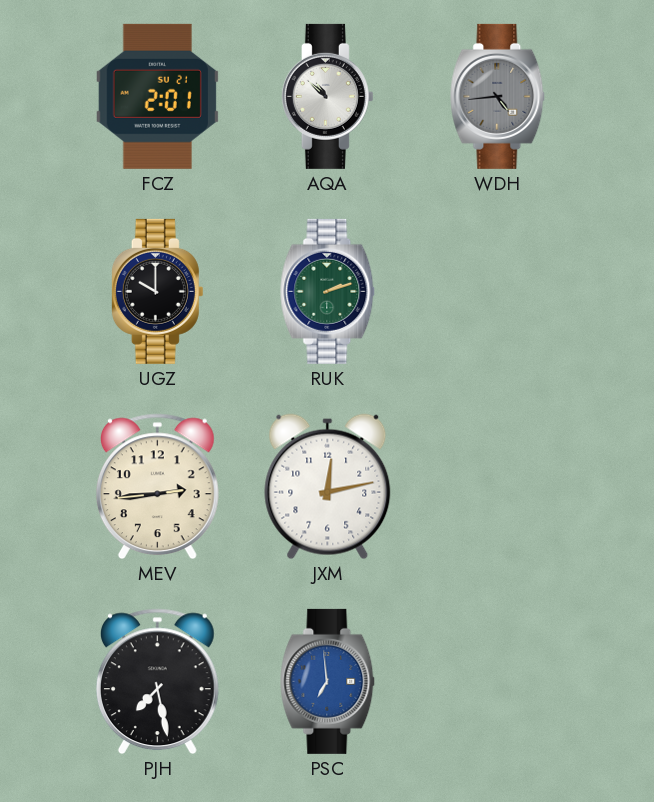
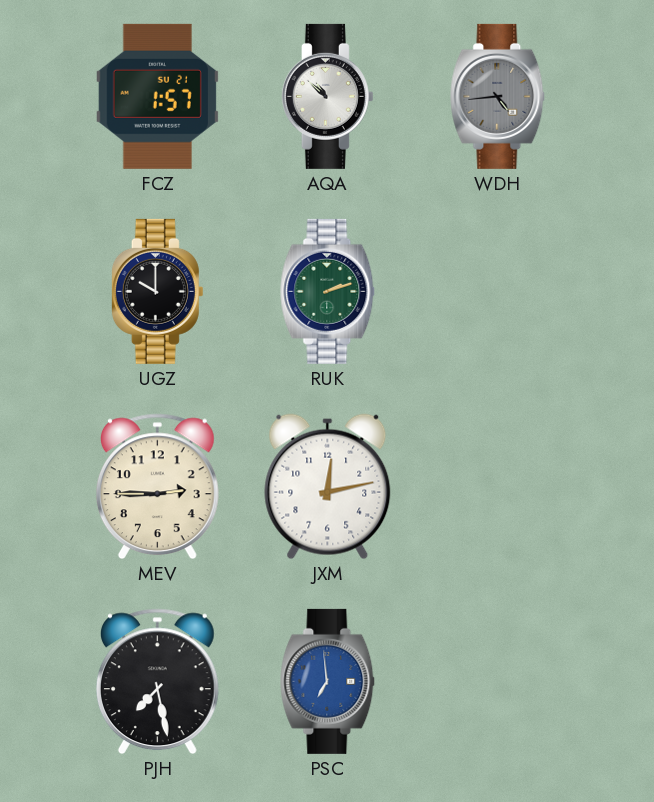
FCZ: 2:01 -> 1:57 (157, 96)
MEV: 2:44 -> 2:45 (157, 487)
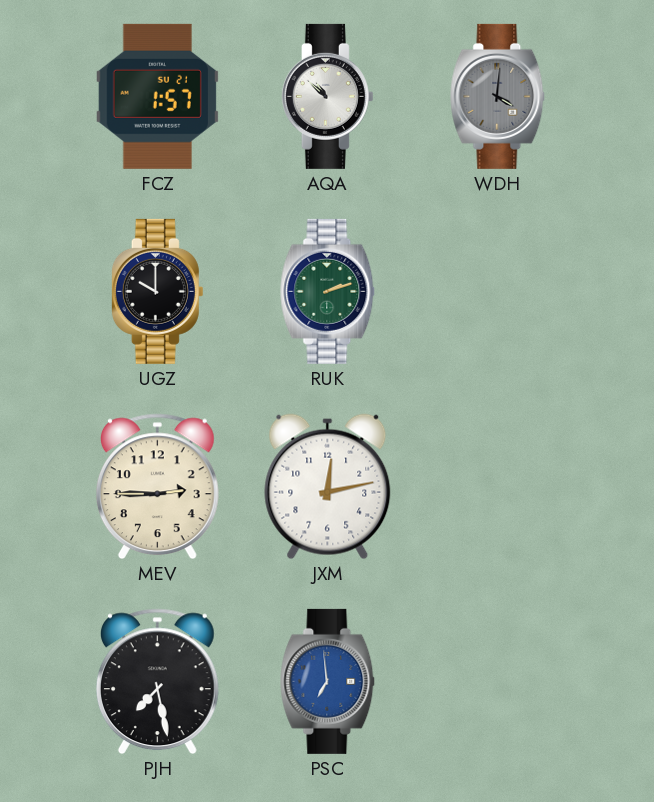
WDH: 4:44 -> 4:01 (498, 96)
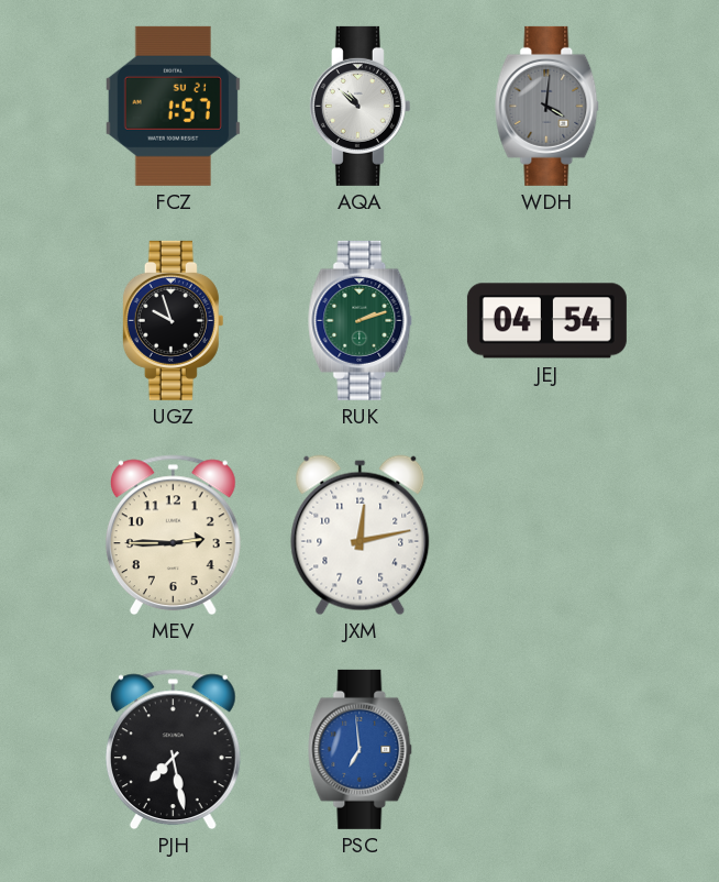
UGZ: 10:00 -> 9:57 (173, 320)
JEJ: none -> 04:54 (546, 321)
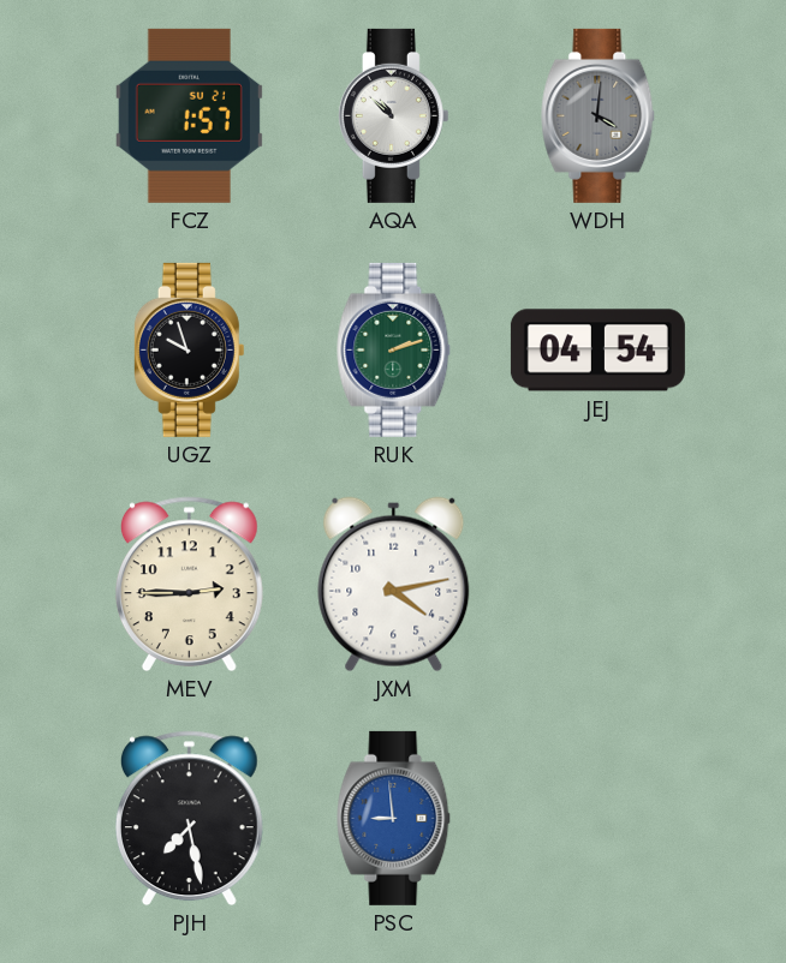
JXM: 12:13 -> 4:13 (394, 585)
PSC: 6:59 -> 8:59 (394, 818)
